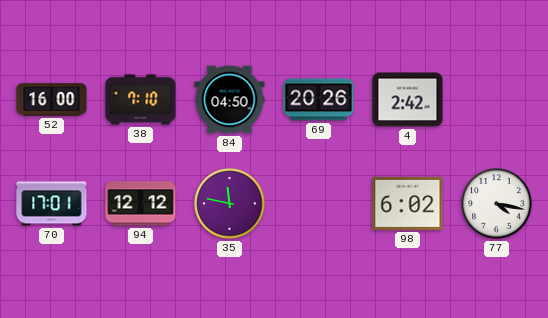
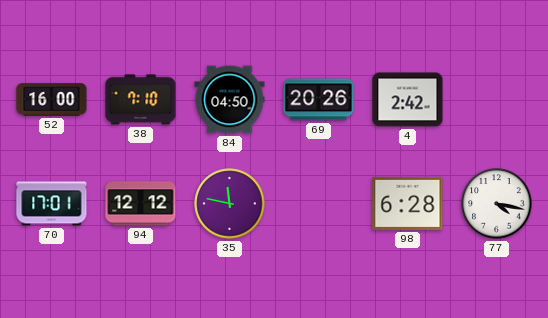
98: 6:02 -> 6:28 (408, 203)
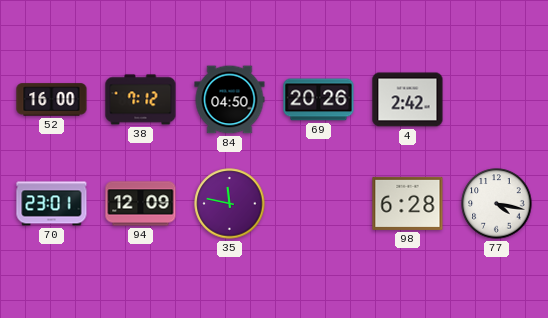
38: 7:10 -> 7:12 (141, 100)
70: 17:01 -> 23:01 (52, 204)
94: 12:12 -> 12:09 (141, 204)
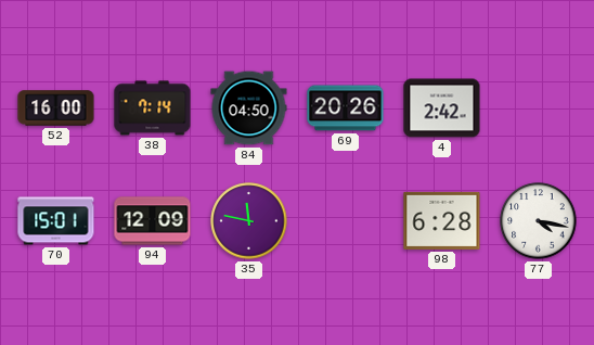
38: 7:12 -> 7:14 (153, 108)
70: 23:01 -> 15:01 (56, 221)
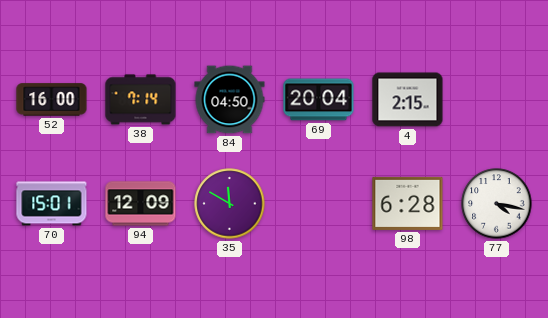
69: 20:26 -> 20:04 (319, 100)
4: 2:42 -> 2:15 (408, 100)
35: 11:47 -> 11:50 (230, 204)
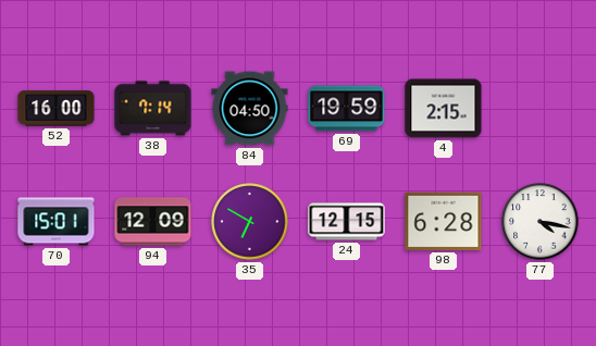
69: 20:04 -> 19:59 (347, 109)
35: 11:50 -> 6:50 (250, 222)
24: none -> 12:15 (347, 222)
